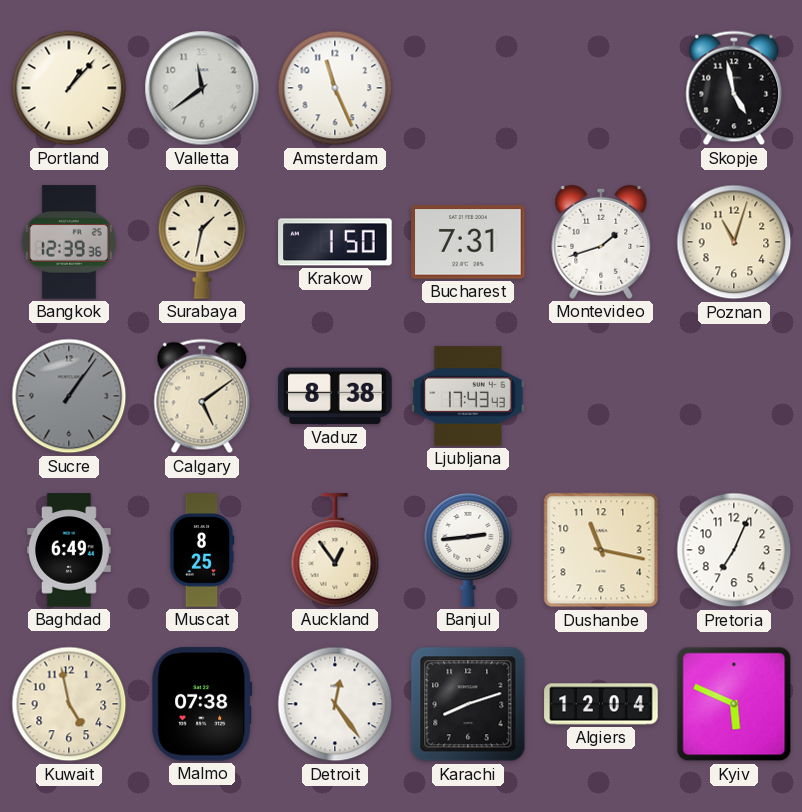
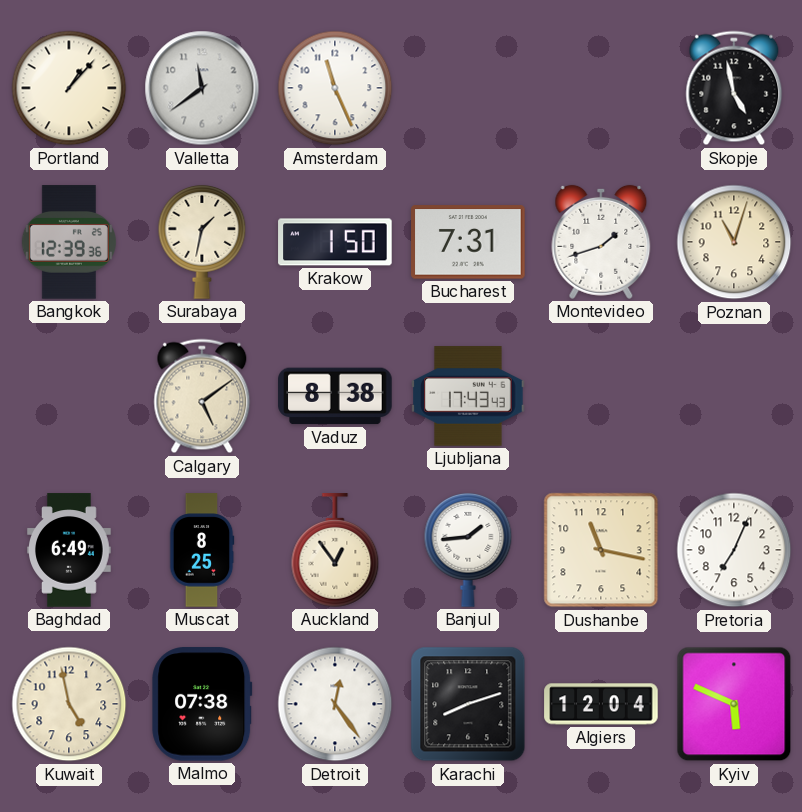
Sucre: 1:06 -> none (69, 396)
Banjul: 2:44 -> 1:44 (468, 550)
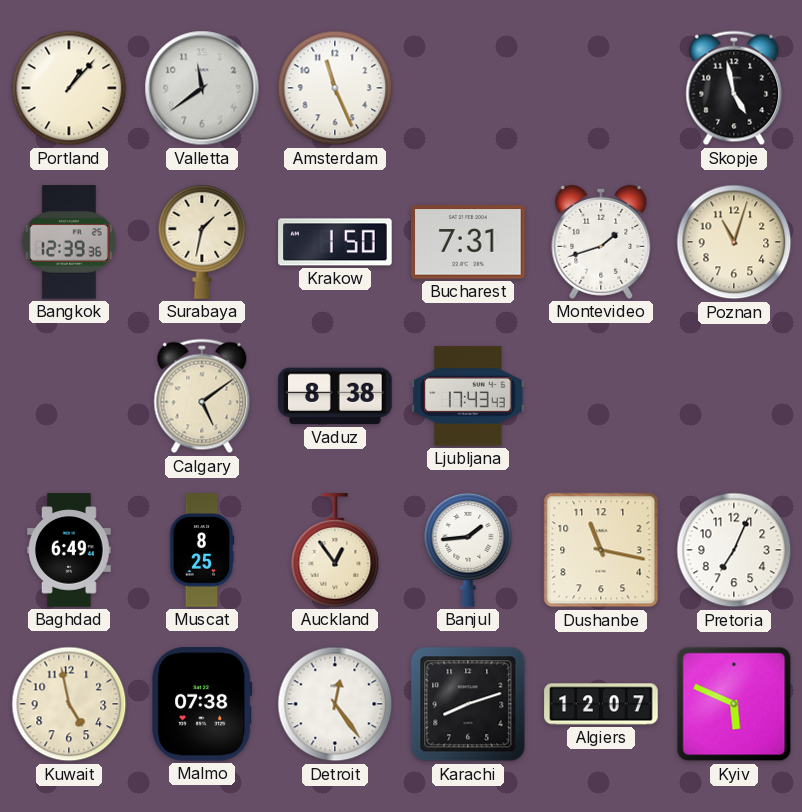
Algiers: 12:04 -> 12:07 (601, 704)
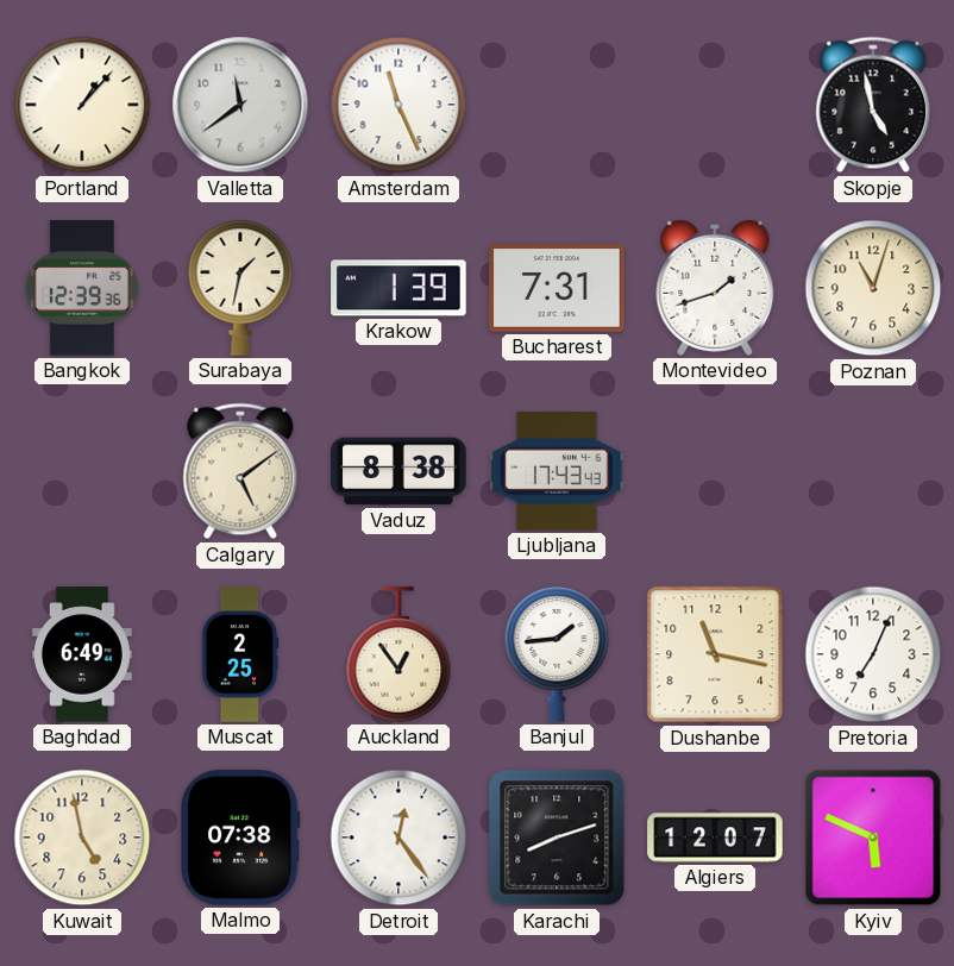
Krakow: 1:50 -> 1:39 (398, 288)
Muscat: 8:25 -> 2:25 (240, 654)
